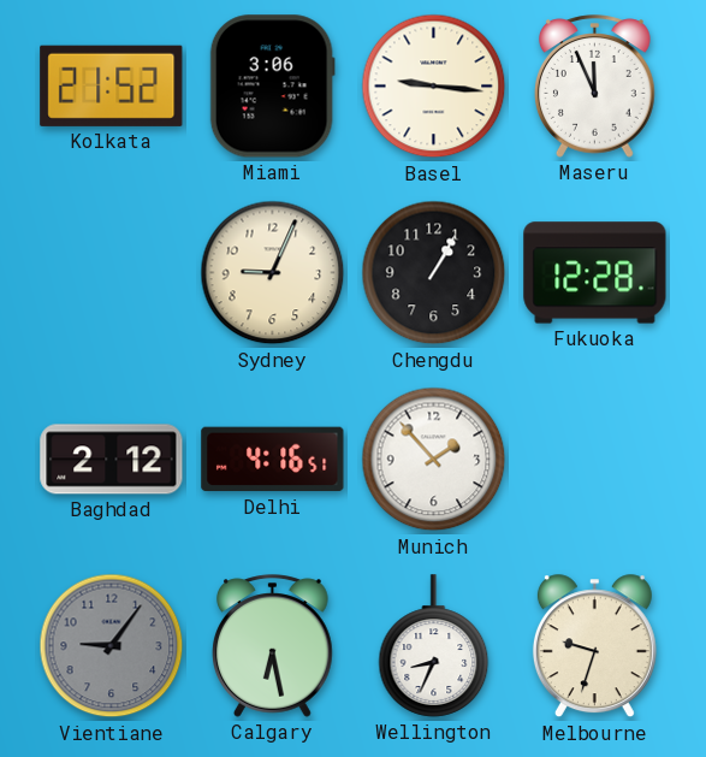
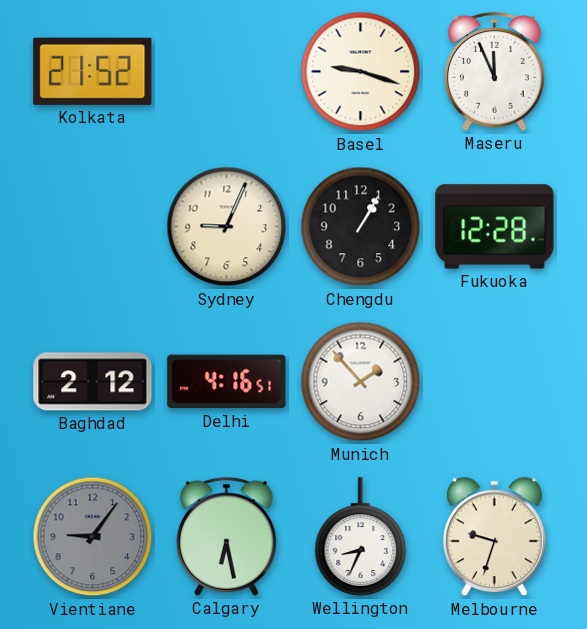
Miami: 3:06 -> none (272, 87)
Basel: 9:16 -> 9:18 (361, 72)
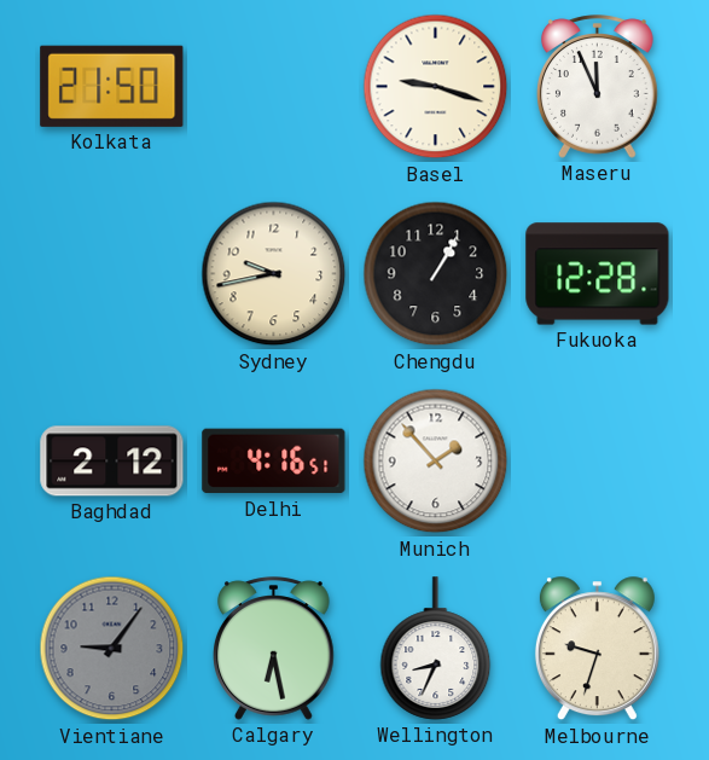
Kolkata: 21:52 -> 21:50 (112, 86)
Sydney: 9:04 -> 9:43 (274, 274)
